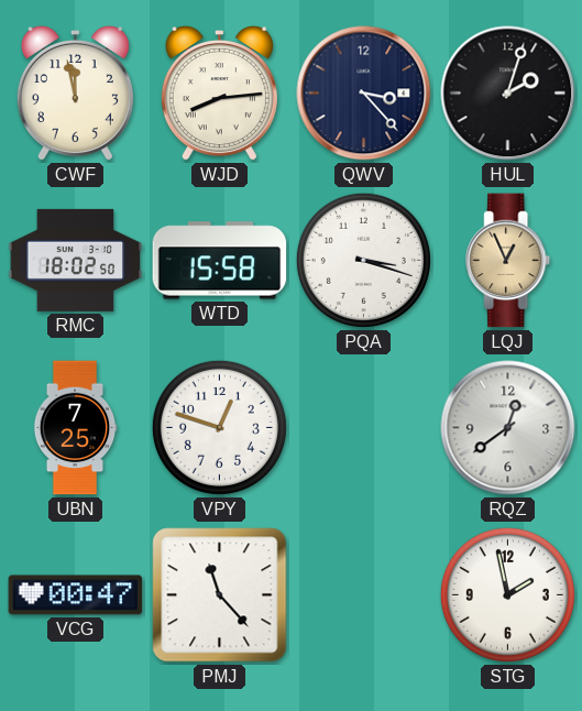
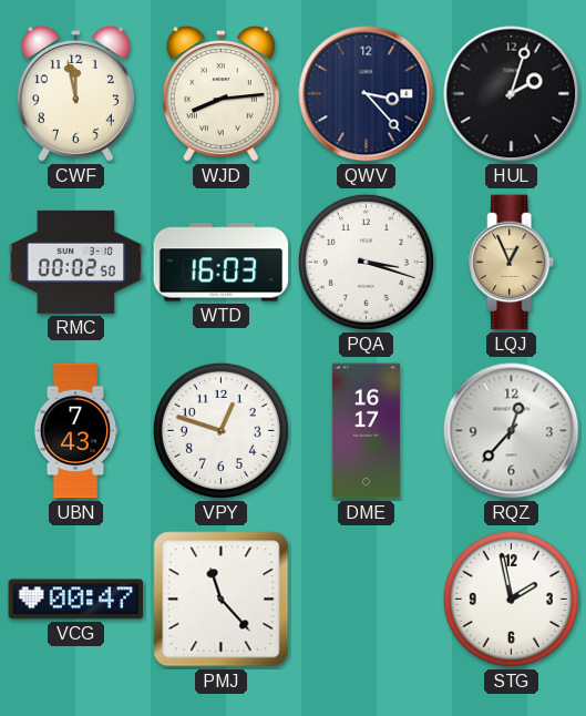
RMC: 18:02 -> 00:02 (76, 262)
WTD: 15:58 -> 16:03 (222, 263)
UBN: 7:25 -> 7:43 (75, 431)
DME: none -> 16:17 (366, 431)
RQZ: 12:39 -> 12:37 (512, 431)
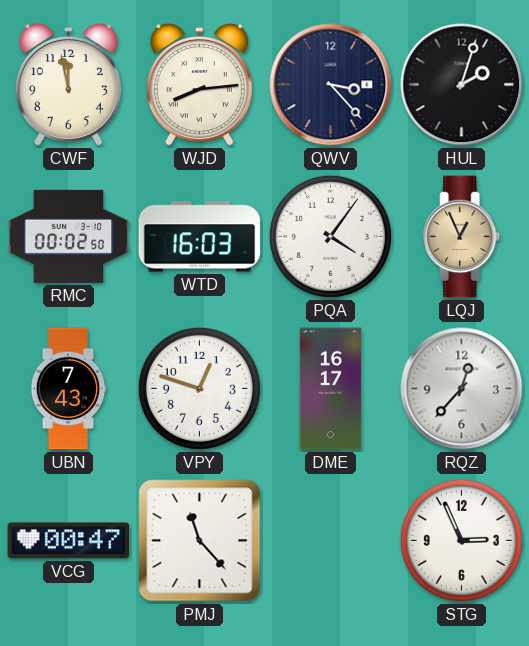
PQA: 3:18 -> 4:06 (330, 236)
STG: 1:58 -> 2:56 (461, 540)
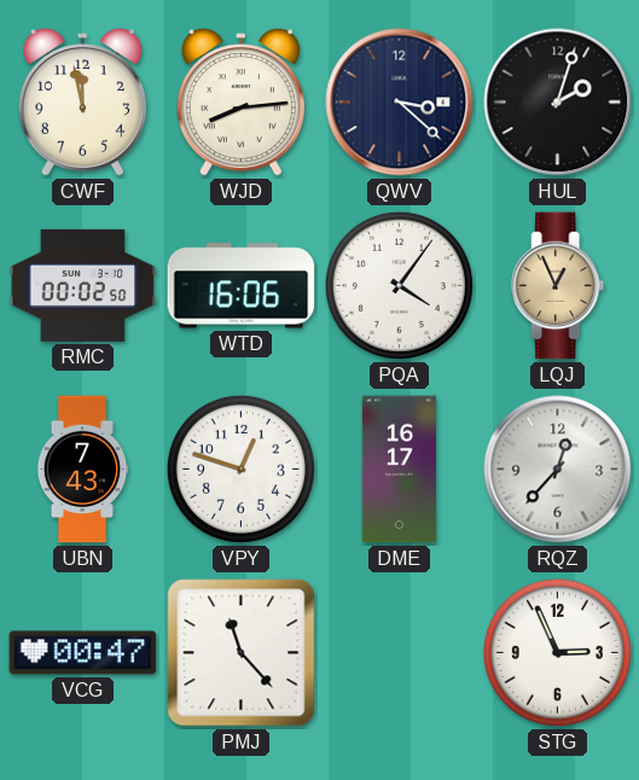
QWV: 3:23 -> 3:22 (400, 103)
WTD: 16:03 -> 16:06 (242, 286)
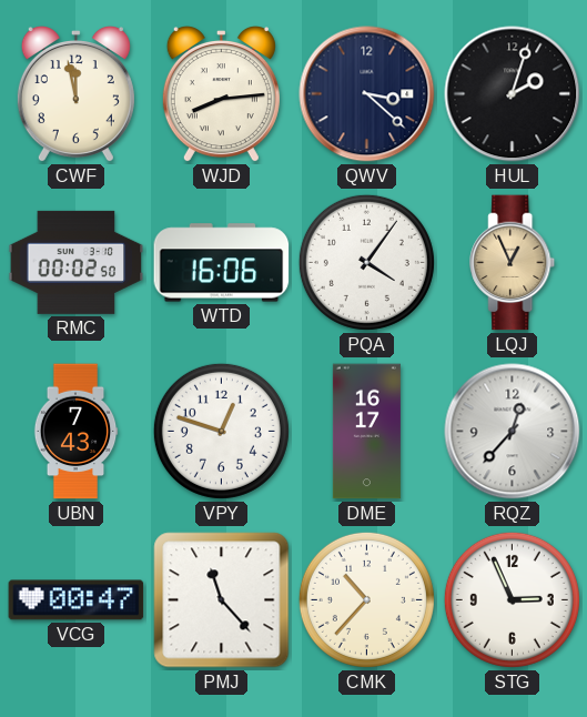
CMK: none -> 10:37 (366, 599)
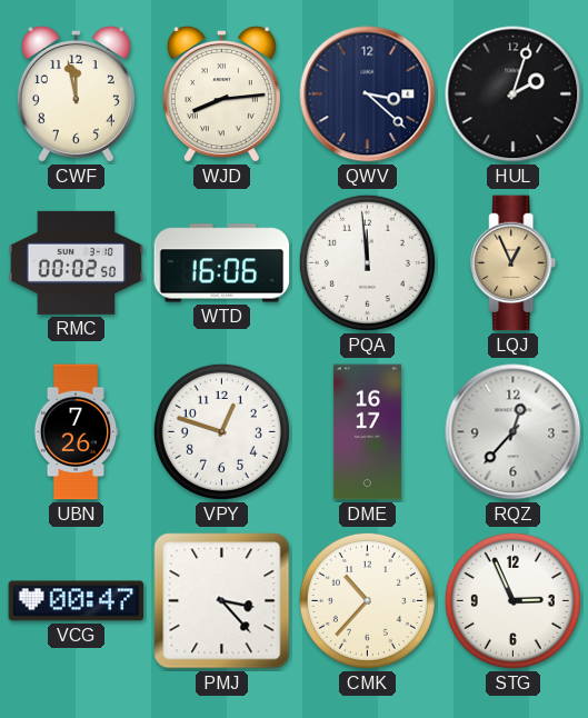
PQA: 4:06 -> 11:59 (367, 262)
UBN: 7:43 -> 7:26 (76, 432)
PMJ: 11:23 -> 3:23 (222, 601)
